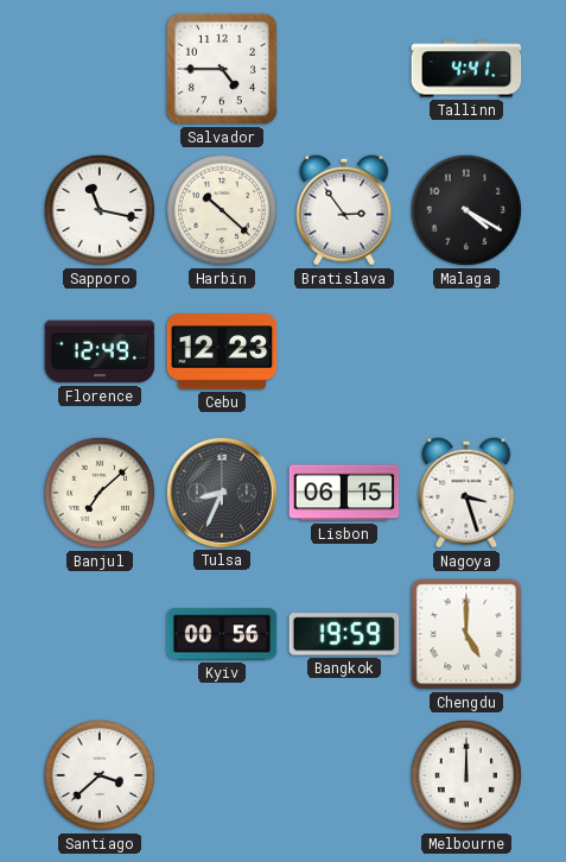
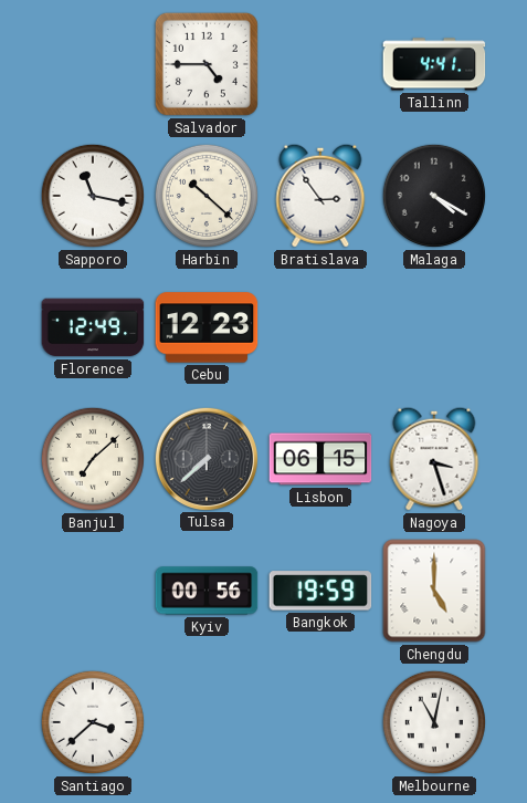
Tulsa: 8:34 -> 7:38 (205, 458)
Melbourne: 12:00 -> 11:02 (434, 722)
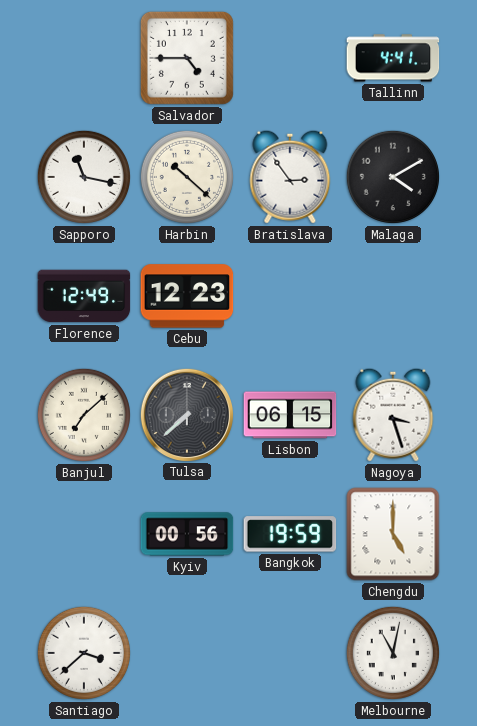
Malaga: 4:20 -> 4:10 (393, 177)
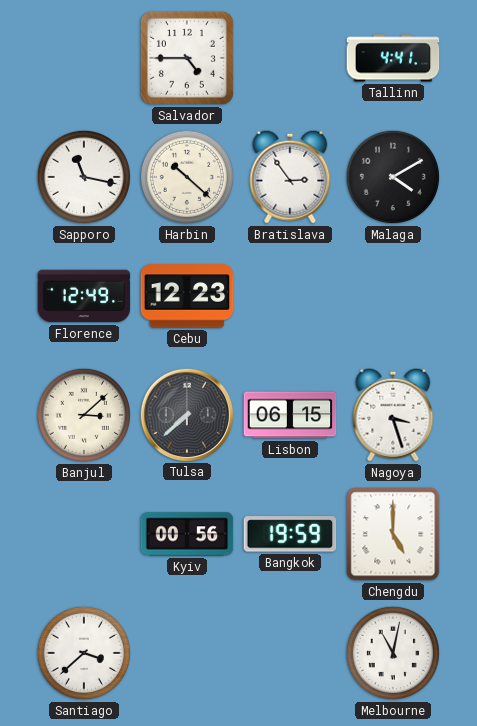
Banjul: 7:08 -> 3:08 (84, 415)
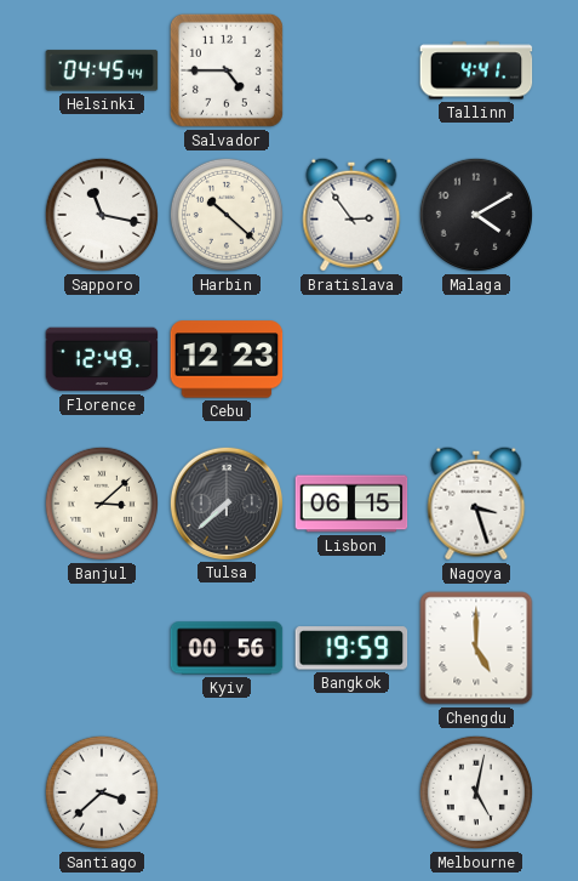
Helsinki: none -> 04:45 (102, 70)
Melbourne: 11:02 -> 5:02 (476, 792)
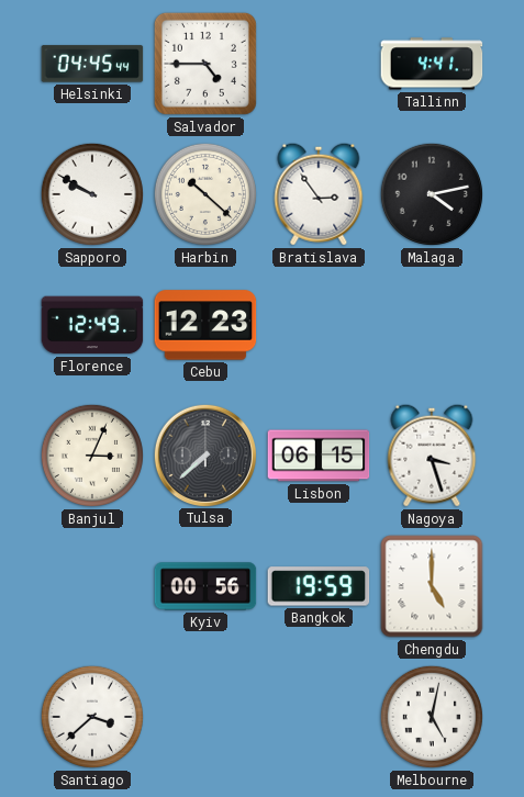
Sapporo: 11:17 -> 9:50 (92, 194)
Malaga: 4:10 -> 4:13 (432, 194)
Banjul: 3:08 -> 3:04 (92, 456)
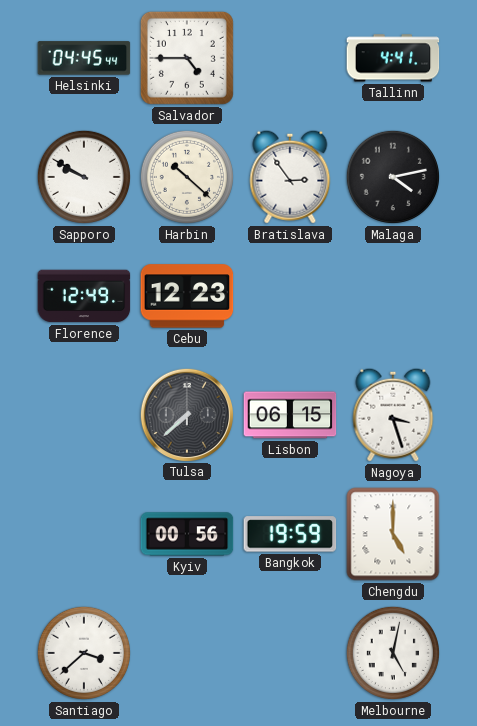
Banjul: 3:04 -> none (92, 456)
